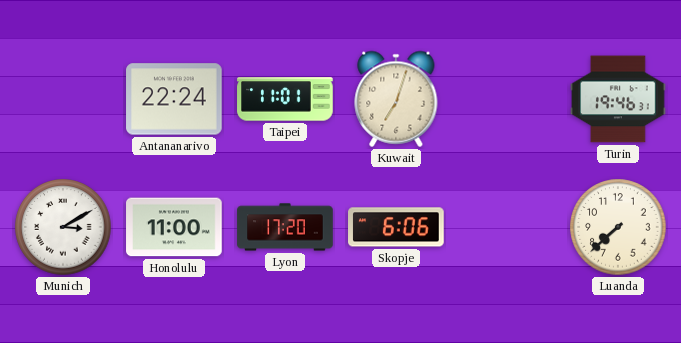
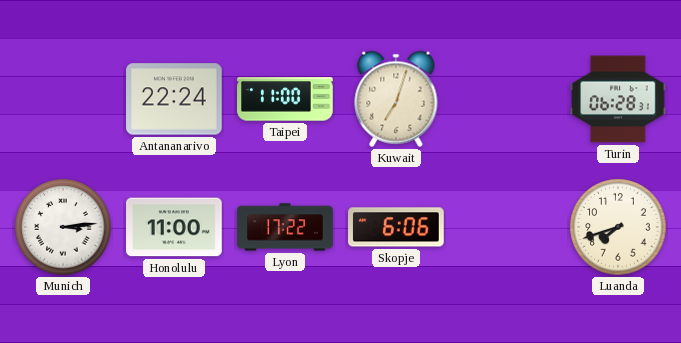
Taipei: 11:01 -> 11:00 (285, 99)
Turin: 19:46 -> 06:28 (618, 99)
Munich: 3:10 -> 3:14 (63, 227)
Lyon: 17:20 -> 17:22 (285, 227)
Luanda: 7:38 -> 7:42 (618, 227)
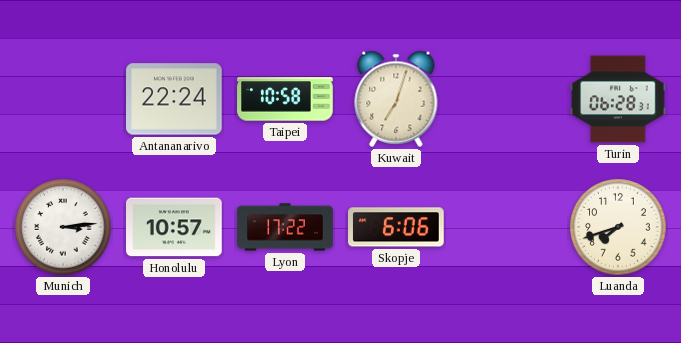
Taipei: 11:00 -> 10:58 (285, 99)
Honolulu: 11:00 -> 10:57 (174, 227)
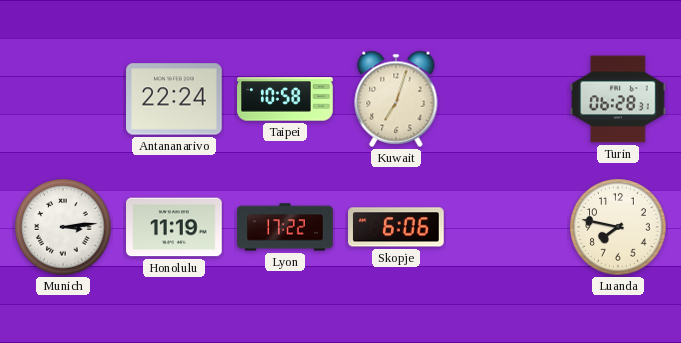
Honolulu: 10:57 -> 11:19 (174, 227)
Luanda: 7:42 -> 7:47 (618, 227)
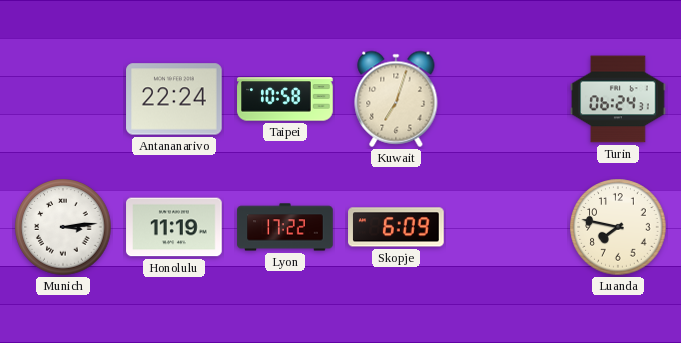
Turin: 06:28 -> 06:24 (618, 99)
Skopje: 6:06 -> 6:09 (396, 227)
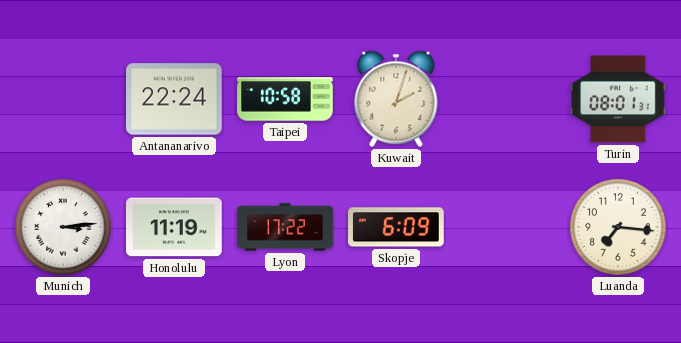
Kuwait: 7:03 -> 2:03 (396, 99)
Turin: 06:24 -> 08:01 (618, 99)
Luanda: 7:47 -> 7:16 (618, 227)
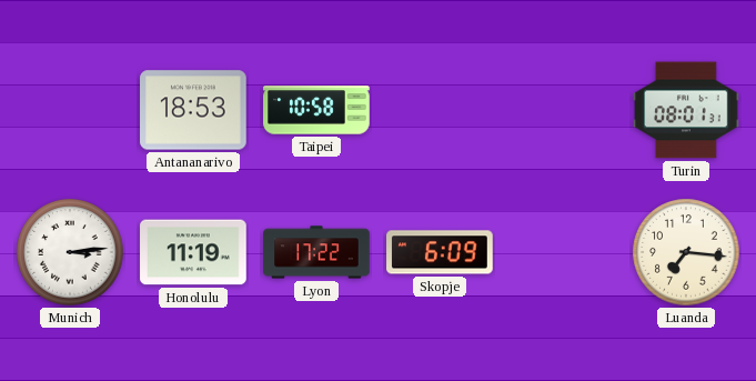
Antananarivo: 22:24 -> 18:53 (193, 110)
Kuwait: 2:03 -> none (396, 99)
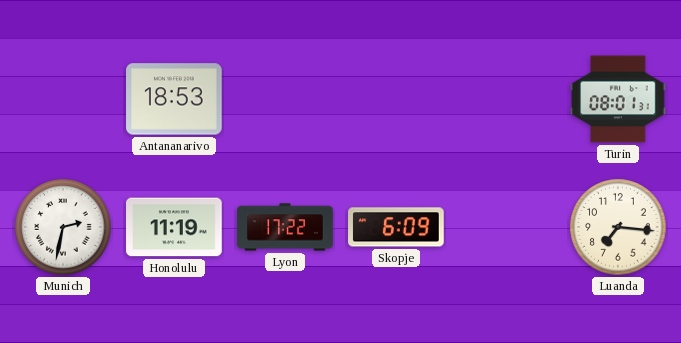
Taipei: 10:58 -> none (316, 110)
Munich: 3:14 -> 2:32 (63, 227)
